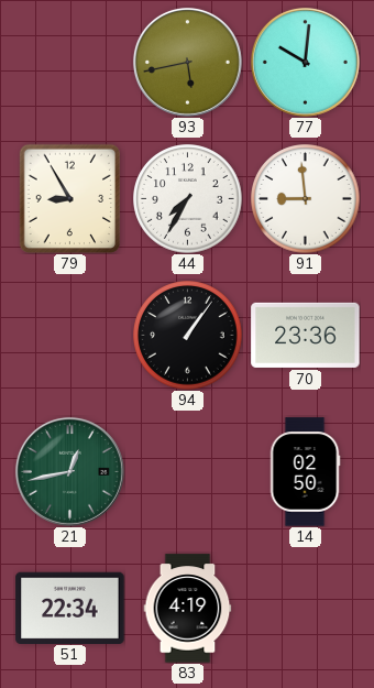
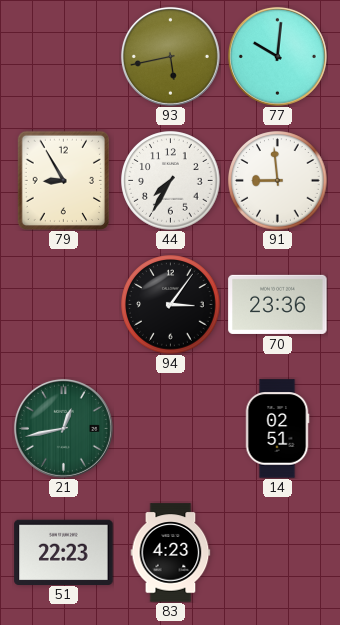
94: 1:06 -> 3:06 (171, 305)
14: 02:50 -> 02:51 (277, 429)
51: 22:34 -> 22:23 (64, 552)
83: 4:19 -> 4:23 (171, 553)
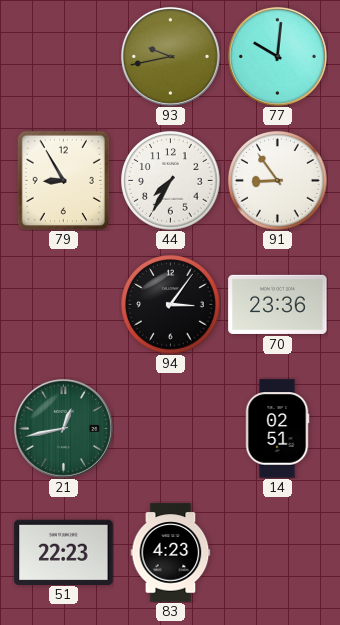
93: 5:43 -> 9:43 (170, 56)
91: 8:59 -> 8:54 (278, 181)
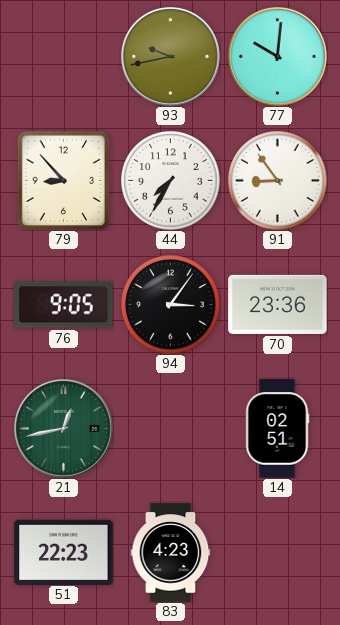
79: 8:55 -> 8:53 (63, 180)
76: none -> 9:05 (64, 305)
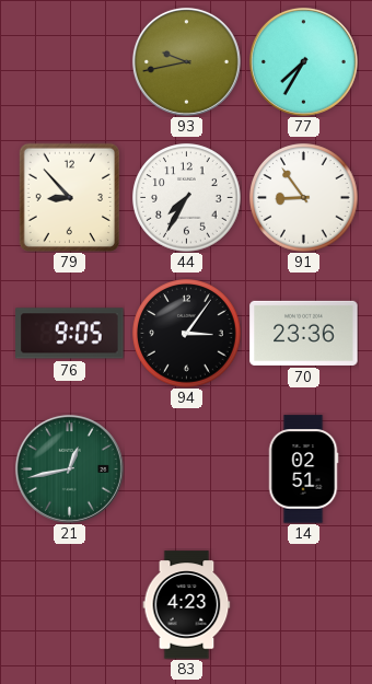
77: 10:01 -> 7:35 (303, 61)
51: 22:23 -> none (64, 552)
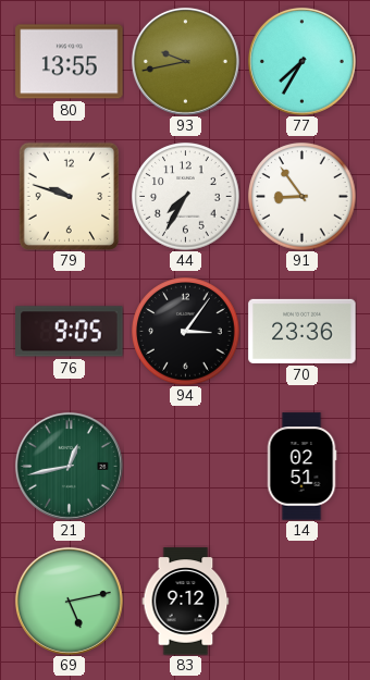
80: none -> 13:55 (70, 62)
79: 8:53 -> 9:48 (69, 196)
69: none -> 5:13 (69, 601)
83: 4:23 -> 9:12 (186, 602)
